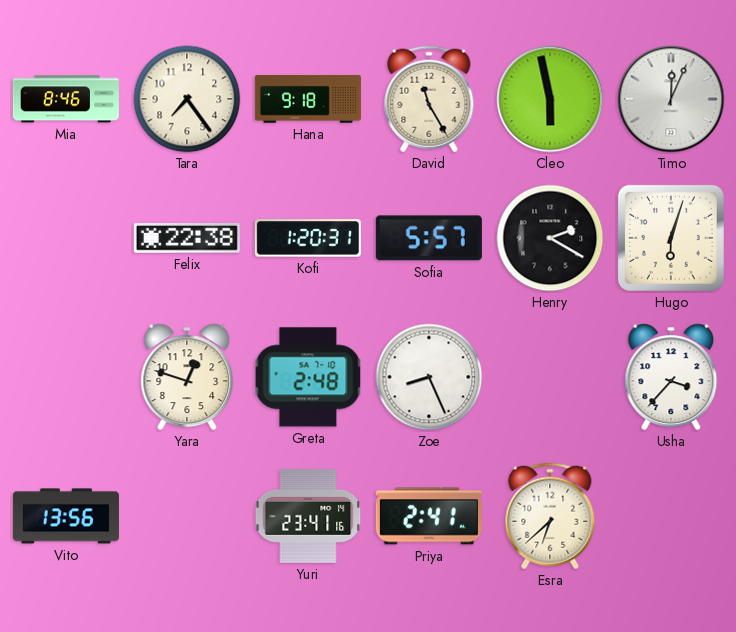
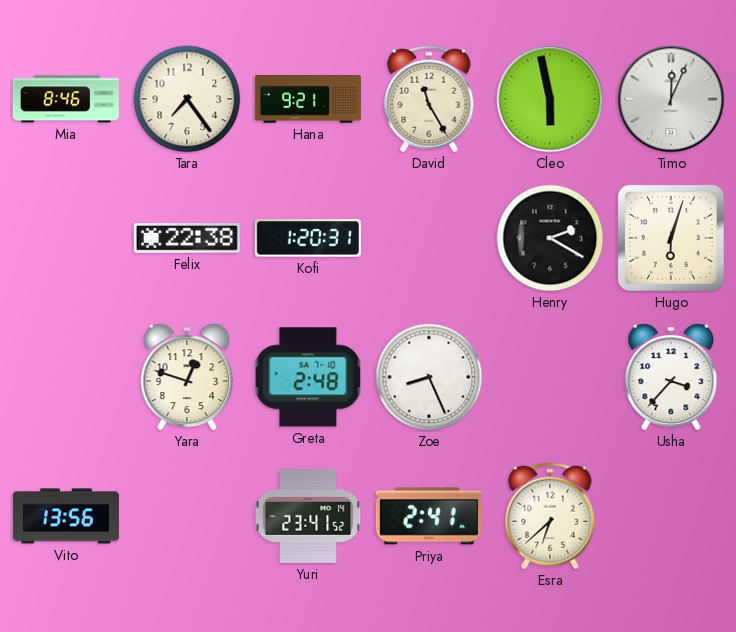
Hana: 9:18 -> 9:21 (308, 99)
Sofia: 5:57 -> none (429, 238)
Yuri: 23:41:16 -> 23:41:52 (308, 516)
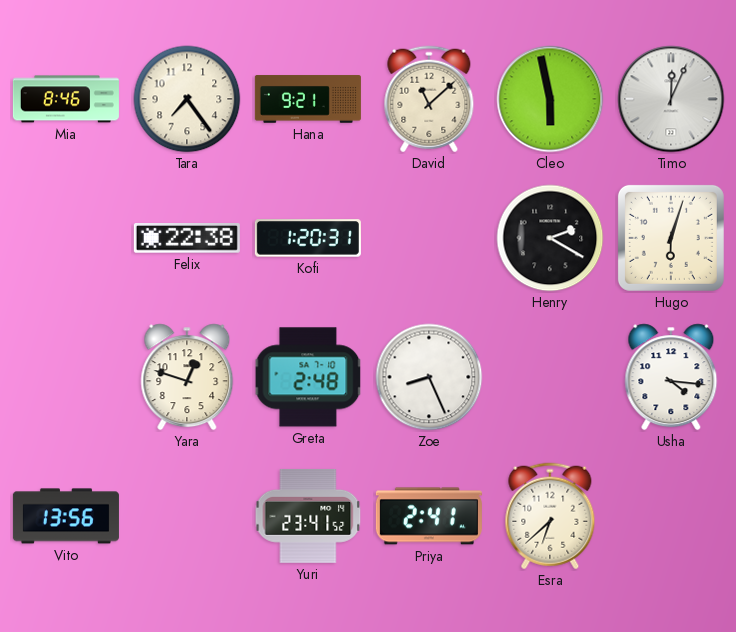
David: 11:25 -> 11:08 (429, 99)
Usha: 3:37 -> 4:16 (671, 377)
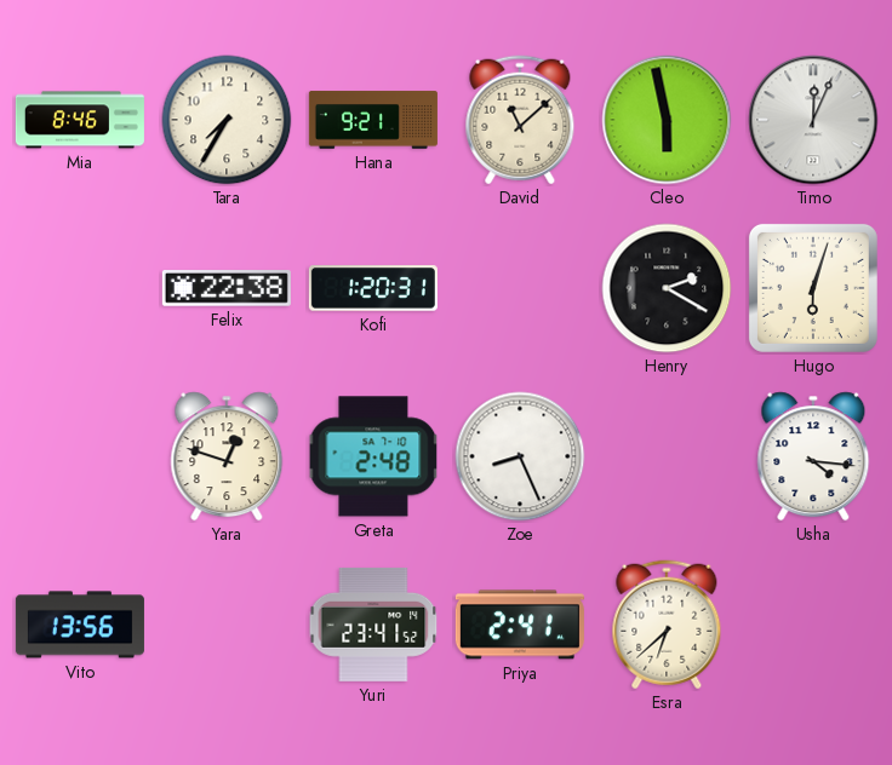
Tara: 7:24 -> 7:35 (227, 120)
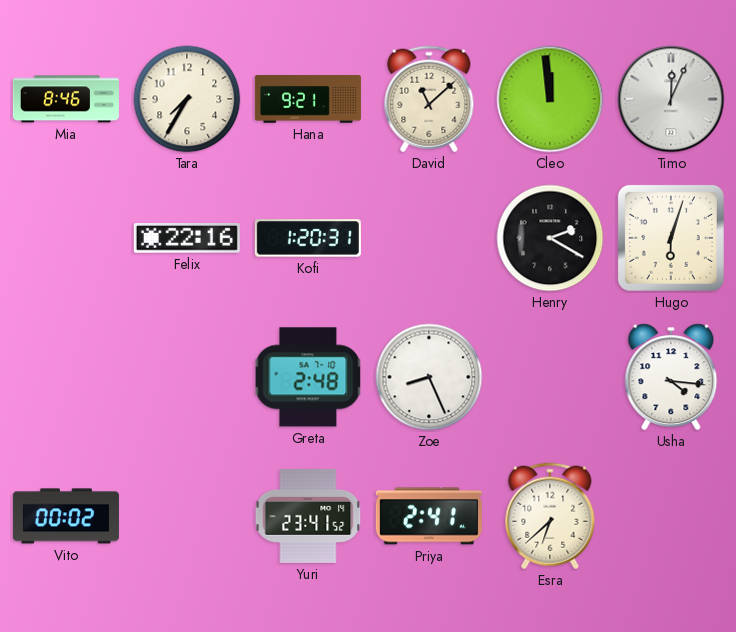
Cleo: 5:58 -> 11:59 (550, 99)
Felix: 22:38 -> 22:16 (187, 239)
Yara: 12:48 -> none (227, 456)
Vito: 13:56 -> 00:02 (66, 516)
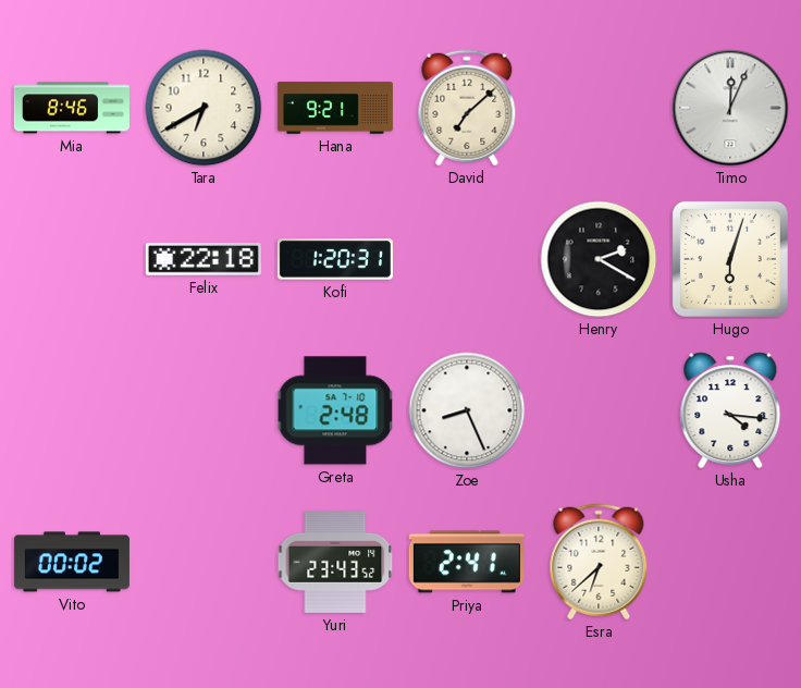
Tara: 7:35 -> 6:40 (204, 108)
David: 11:08 -> 7:08 (467, 108)
Cleo: 11:59 -> none (550, 99)
Felix: 22:16 -> 22:18 (204, 260)
Yuri: 23:41 -> 23:43 (335, 562)
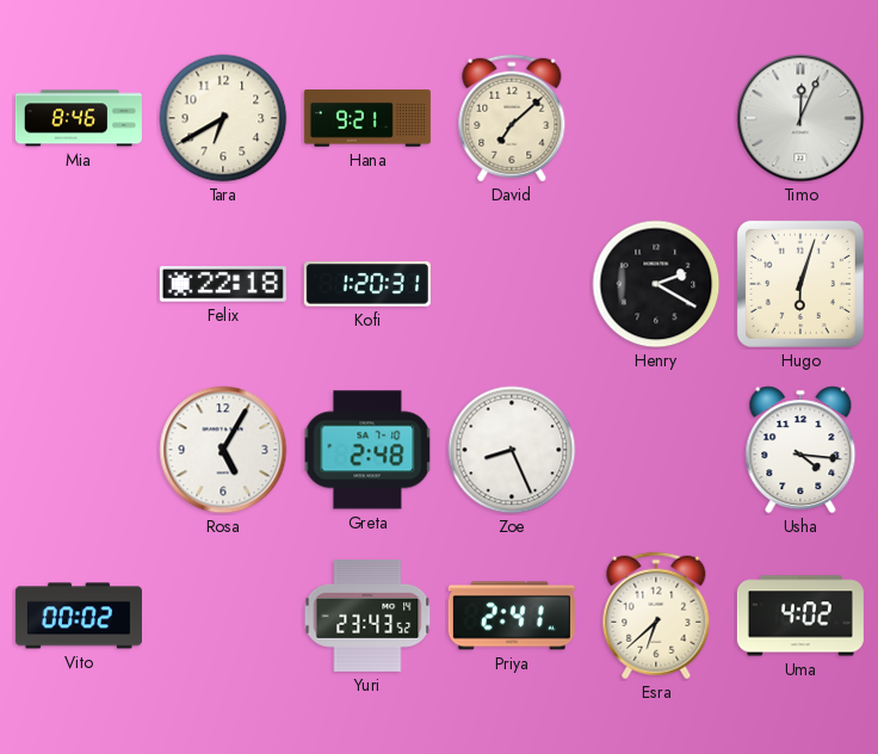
Rosa: none -> 5:05 (223, 450)
Uma: none -> 4:02 (800, 616)
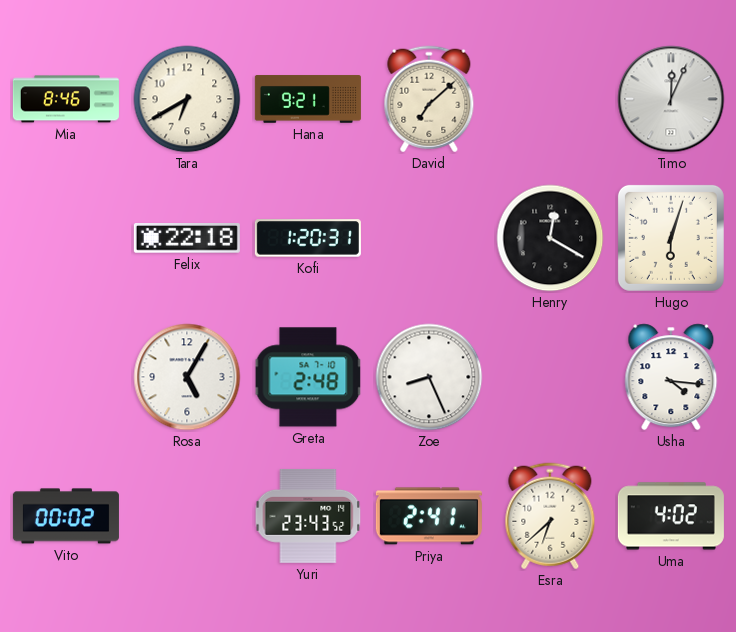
Henry: 2:20 -> 12:20 (550, 238)
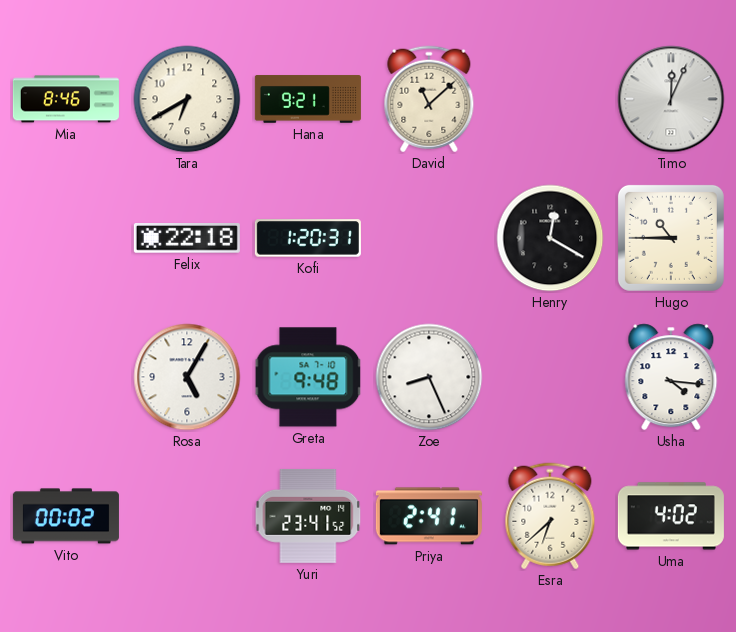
David: 7:08 -> 11:08 (429, 99)
Hugo: 6:03 -> 10:45 (671, 238)
Greta: 2:48 -> 9:48 (308, 377)
Yuri: 23:43 -> 23:41 (308, 516)
